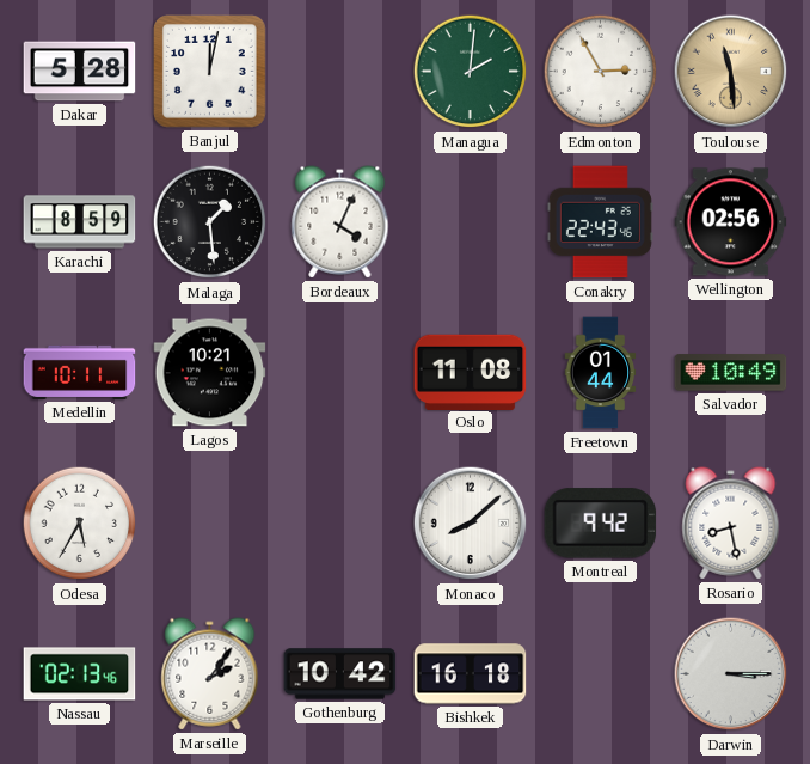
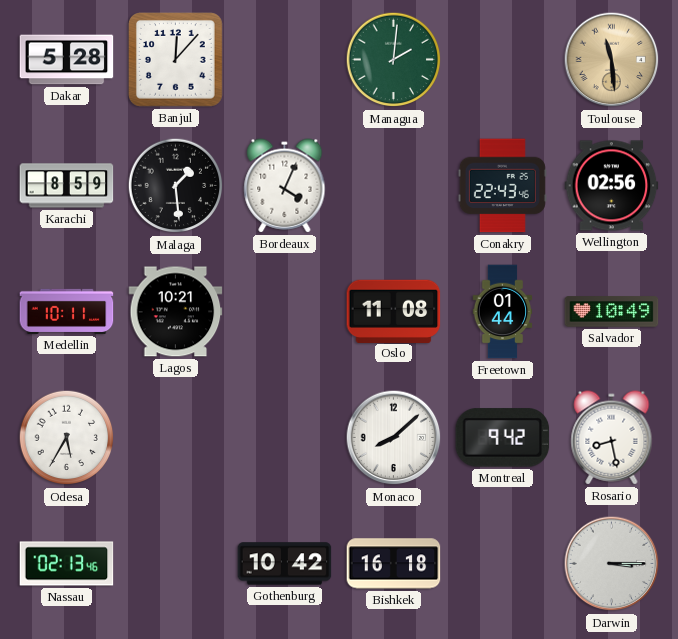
Banjul: 12:02 -> 12:07 (176, 60)
Edmonton: 2:55 -> none (601, 72)
Marseille: 2:06 -> none (210, 674)
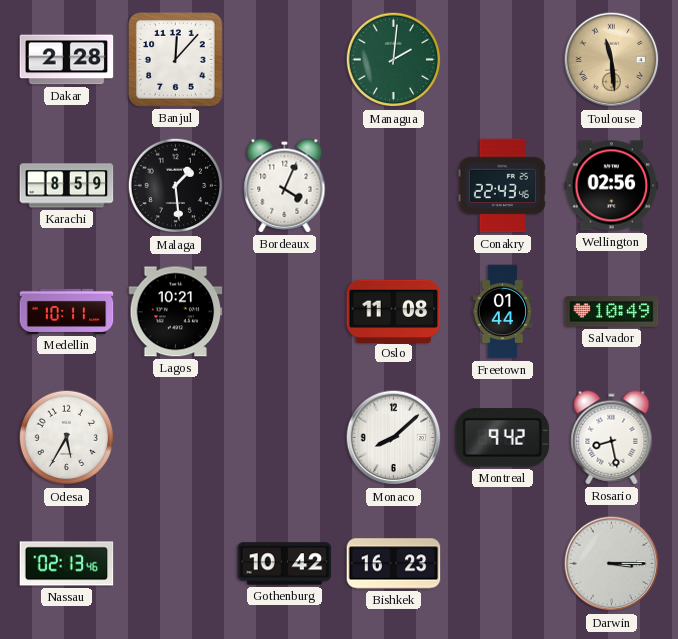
Dakar: 5:28 -> 2:28 (67, 60)
Bishkek: 16:18 -> 16:23 (394, 564)
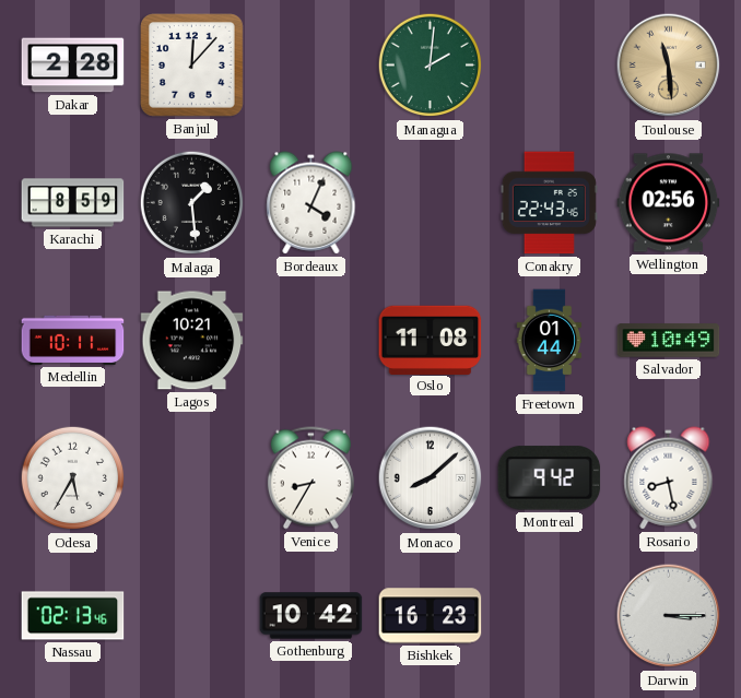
Venice: none -> 8:35 (310, 478)
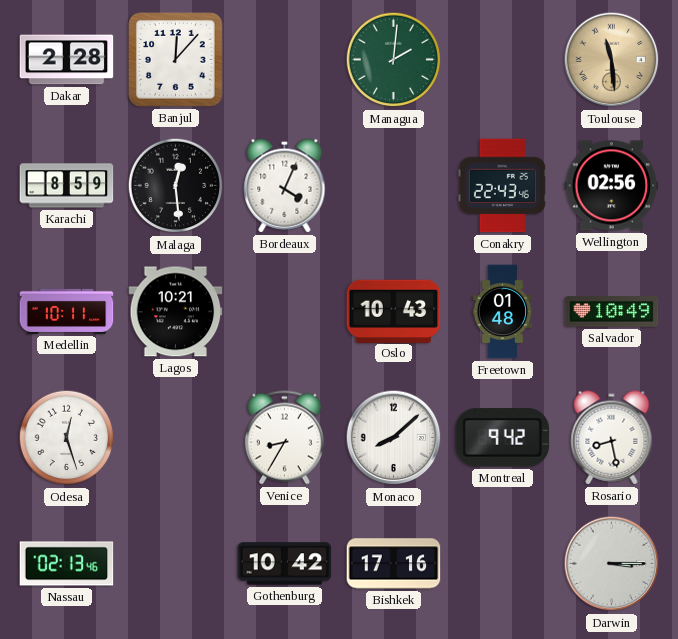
Malaga: 1:29 -> 12:29 (176, 186)
Oslo: 11:08 -> 10:43 (394, 311)
Freetown: 01:44 -> 01:48 (503, 312)
Odesa: 5:35 -> 12:27 (67, 438)
Bishkek: 16:23 -> 17:16 (394, 564)
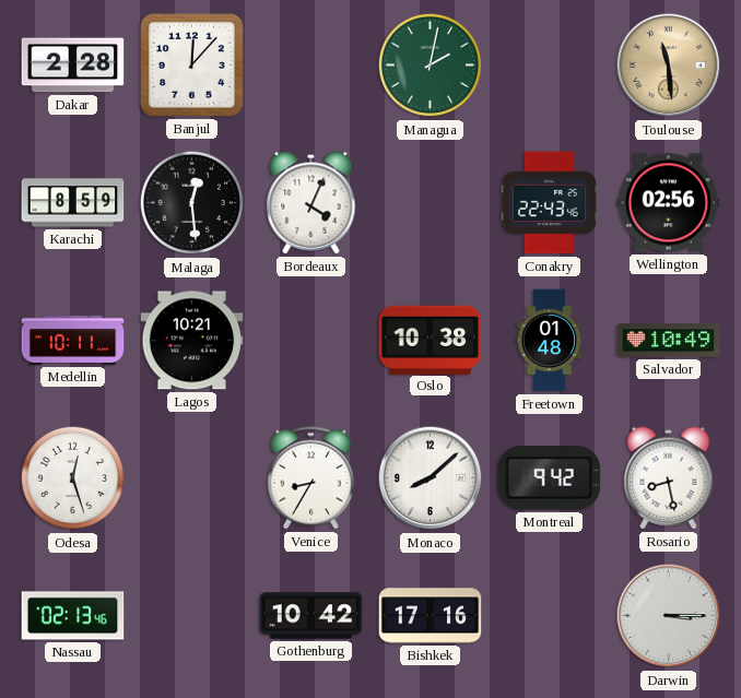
Managua: 2:01 -> 2:02 (431, 66)
Oslo: 10:43 -> 10:38 (431, 340)
